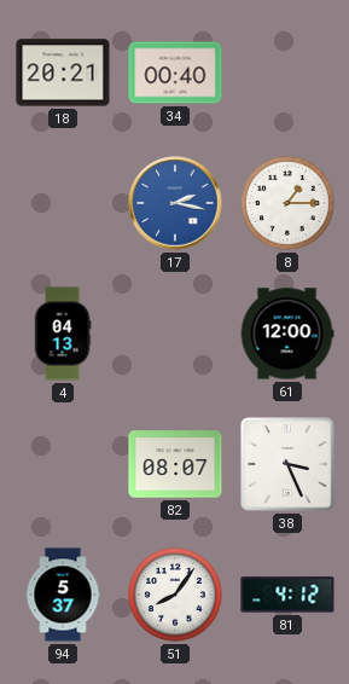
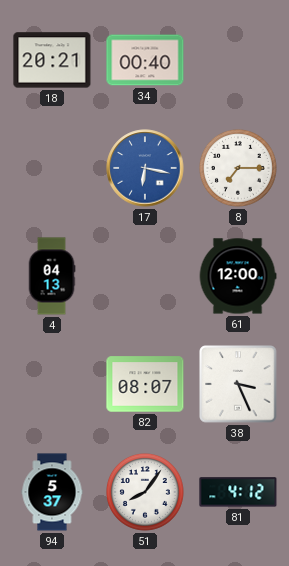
17: 2:17 -> 6:17 (145, 168)
8: 1:15 -> 7:15 (239, 169)
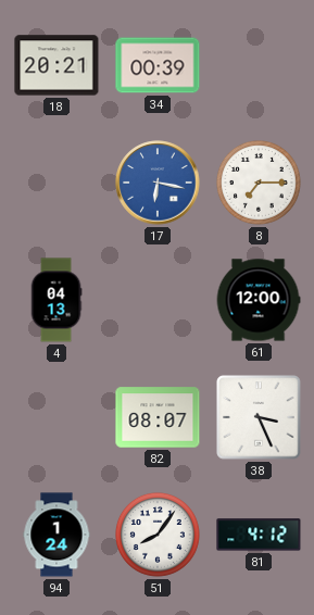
34: 00:40 -> 00:39 (158, 65)
94: 5:37 -> 1:24 (56, 535)
